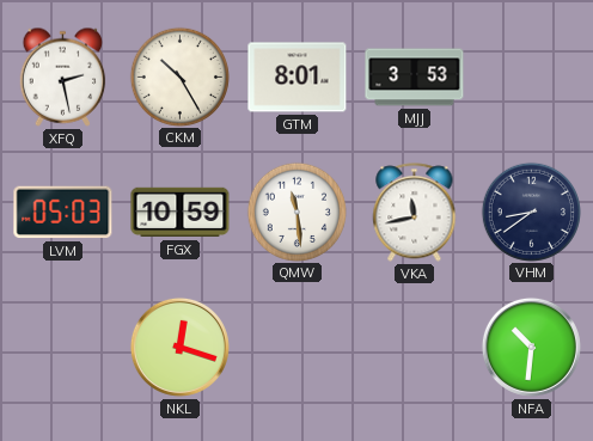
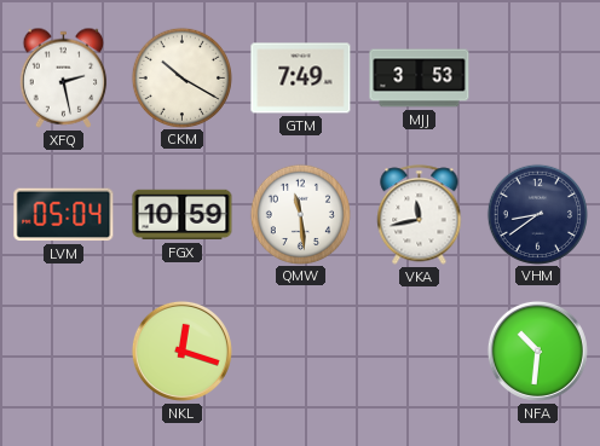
CKM: 10:25 -> 10:20 (181, 77)
GTM: 8:01 -> 7:49 (301, 79)
LVM: 05:03 -> 05:04 (64, 215)
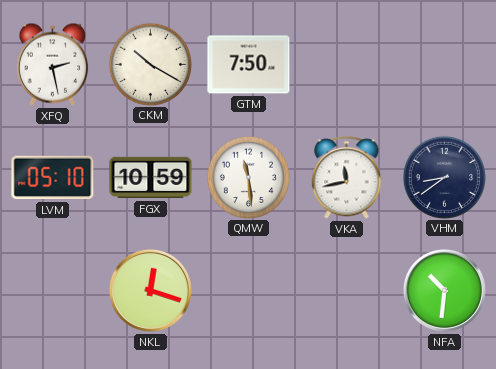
GTM: 7:49 -> 7:50 (249, 65)
MJJ: 3:53 -> none (420, 79)
LVM: 05:04 -> 05:10 (53, 178)
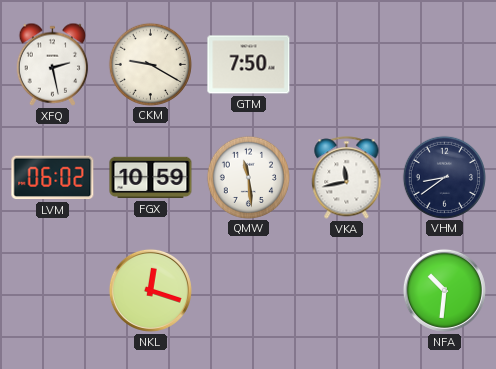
CKM: 10:20 -> 9:20 (150, 64)
LVM: 05:10 -> 06:02 (53, 178)
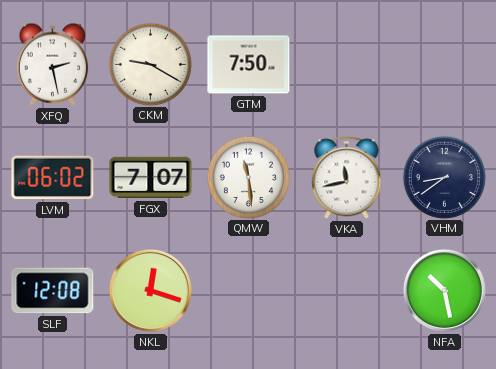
FGX: 10:59 -> 7:07 (151, 178)
SLF: none -> 12:08 (53, 291)
NFA: 10:31 -> 10:28 (444, 290)
